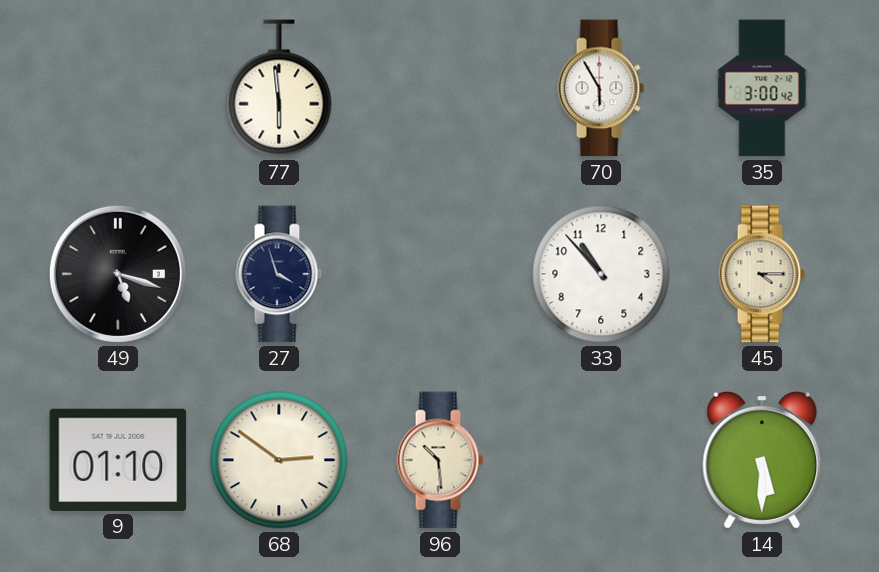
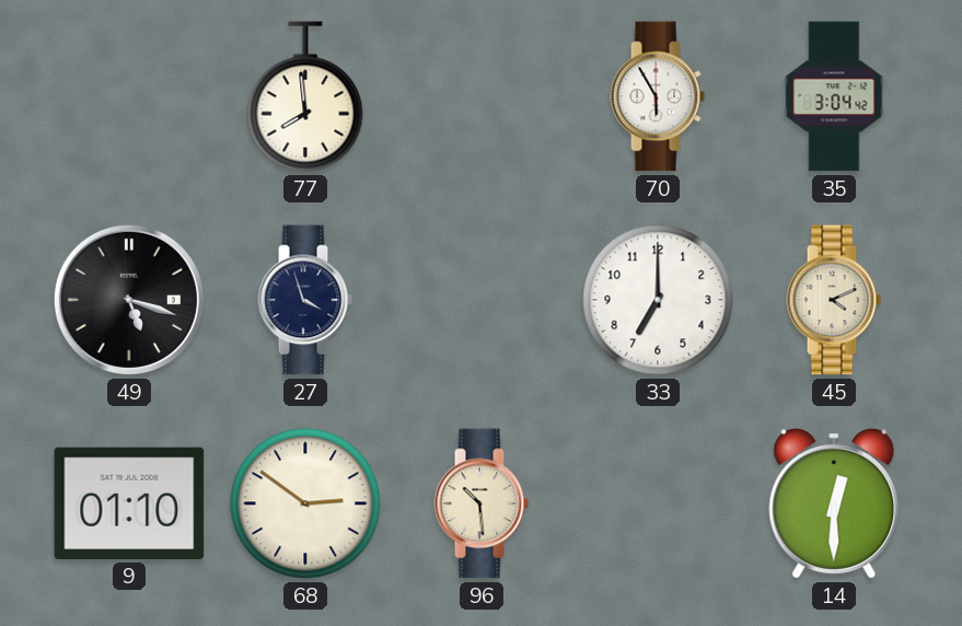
77: 5:59 -> 7:59 (305, 96)
35: 3:00 -> 3:04 (834, 96)
33: 10:53 -> 7:00 (658, 300)
45: 4:15 -> 4:11 (834, 300)
14: 5:30 -> 12:30 (834, 505)
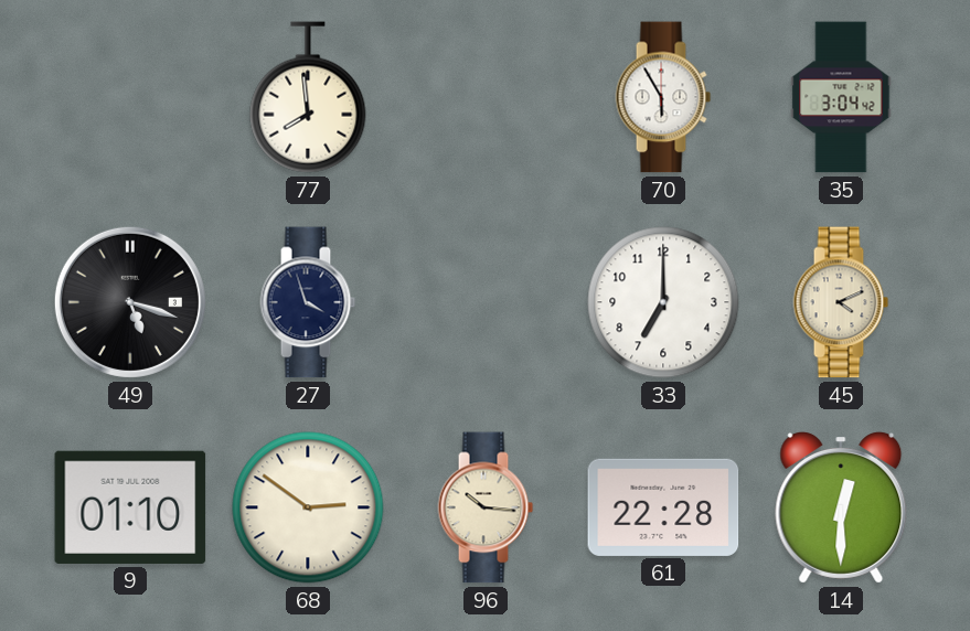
96: 10:29 -> 10:16 (486, 507)
61: none -> 22:28 (663, 507)
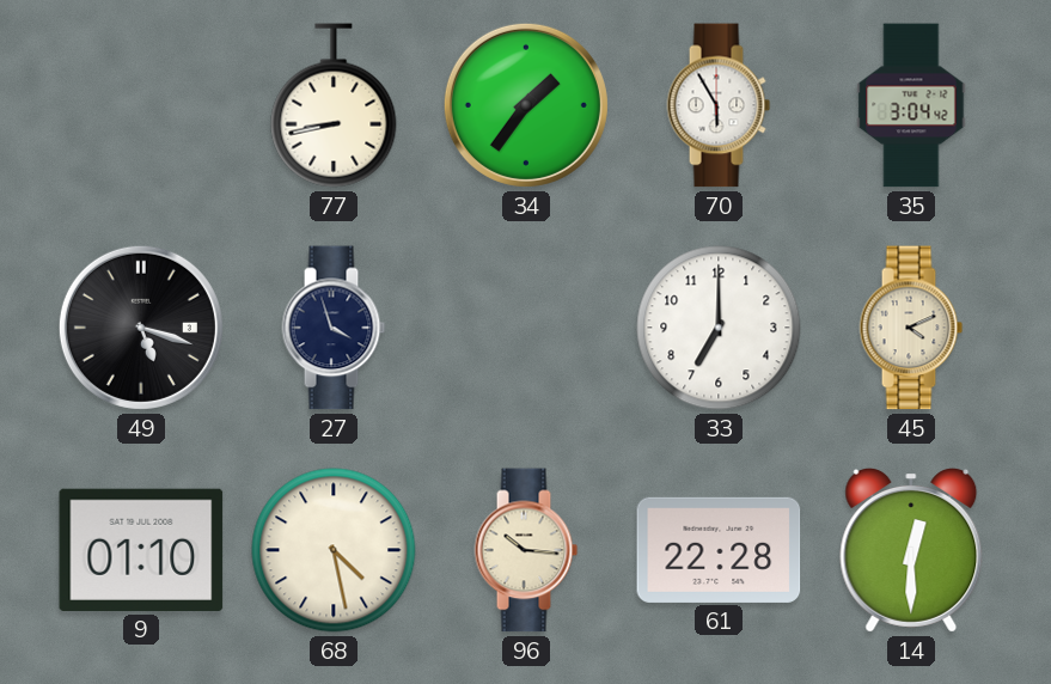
77: 7:59 -> 8:43 (334, 105)
34: none -> 1:36 (526, 105)
68: 2:51 -> 4:28 (334, 550)
